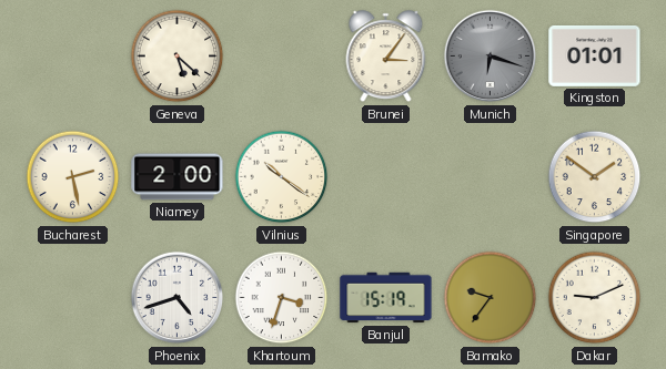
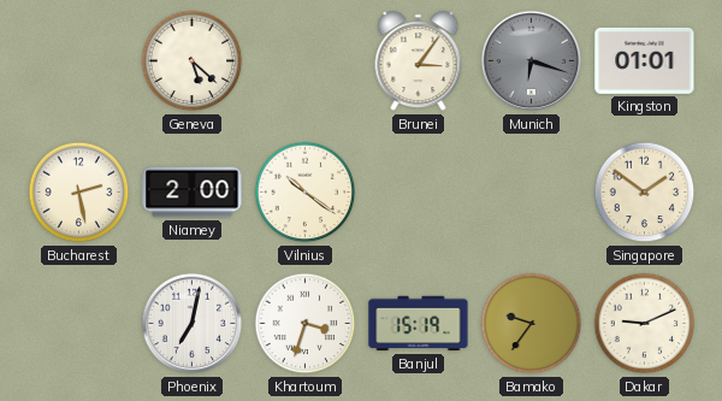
Phoenix: 4:42 -> 7:02 (193, 324)
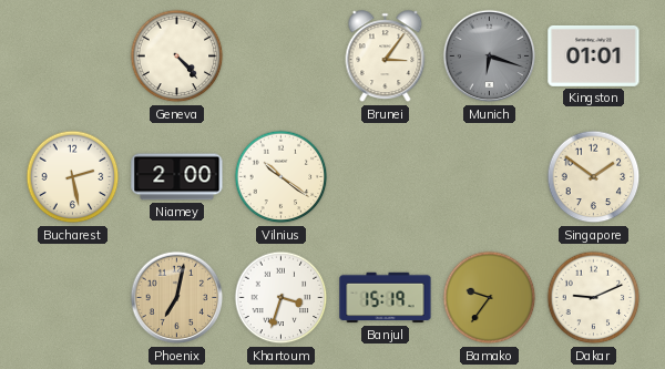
Geneva: 5:22 -> 4:23 (177, 57)
Phoenix dial: white -> champagne (177, 298)
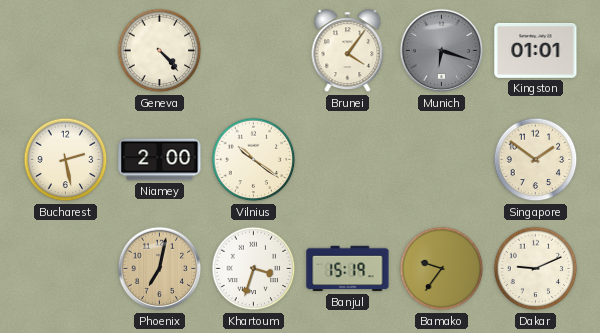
Brunei: 3:06 -> 4:06 (348, 51)
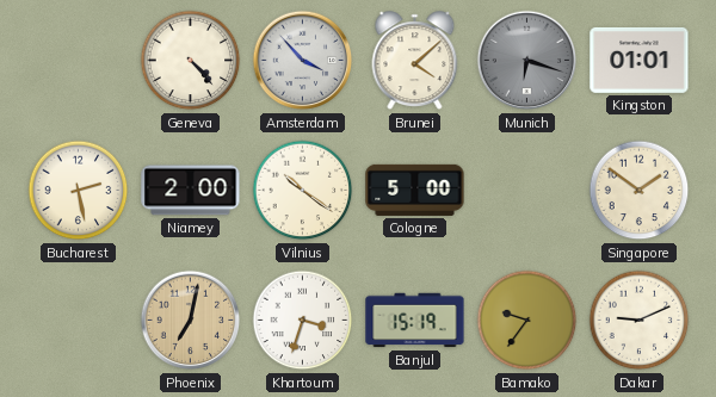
Amsterdam: none -> 3:53 (303, 61)
Brunei: 4:06 -> 4:08 (415, 61)
Cologne: none -> 5:00 (415, 190)
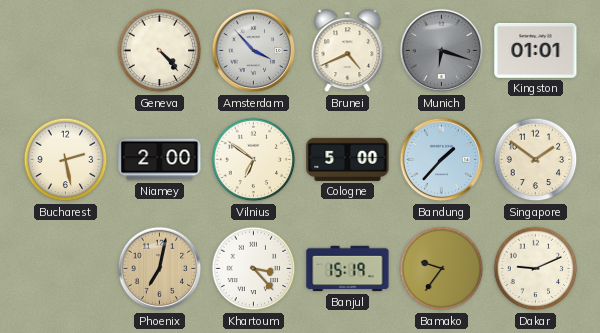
Brunei: 4:08 -> 4:41 (348, 51)
Vilnius: 10:21 -> 6:51 (254, 160)
Bandung: none -> 1:37 (442, 160)
Khartoum: 3:33 -> 3:23 (254, 269)
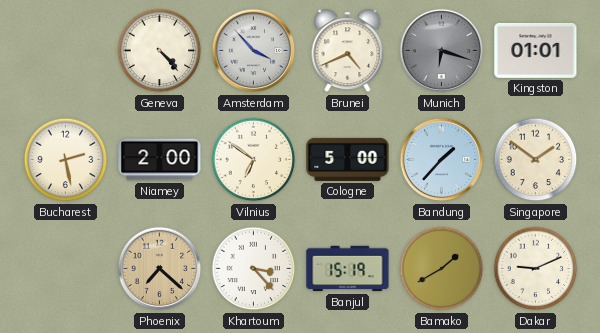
Phoenix: 7:02 -> 7:22 (160, 269)
Bamako: 9:36 -> 1:40 (442, 269)
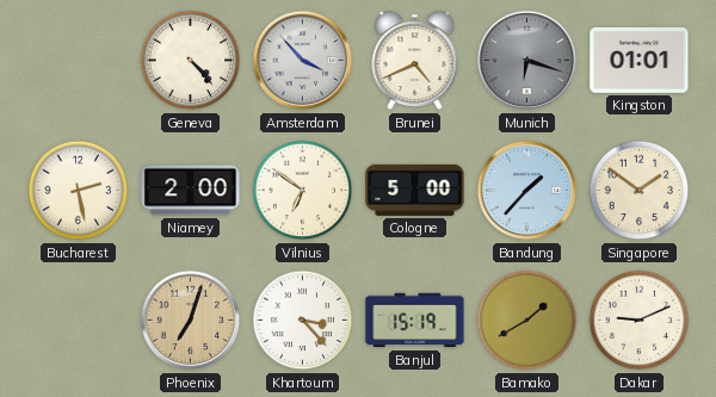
Phoenix: 7:22 -> 7:03 (191, 321)
